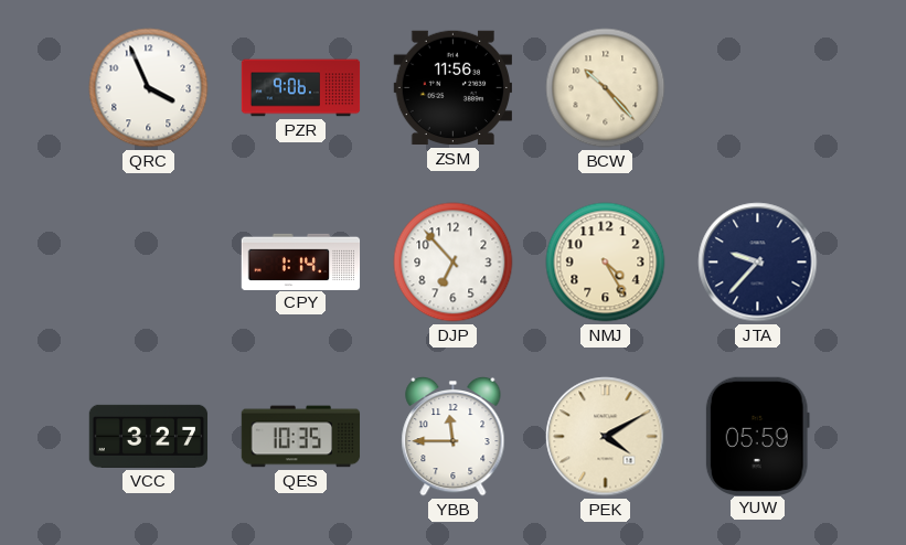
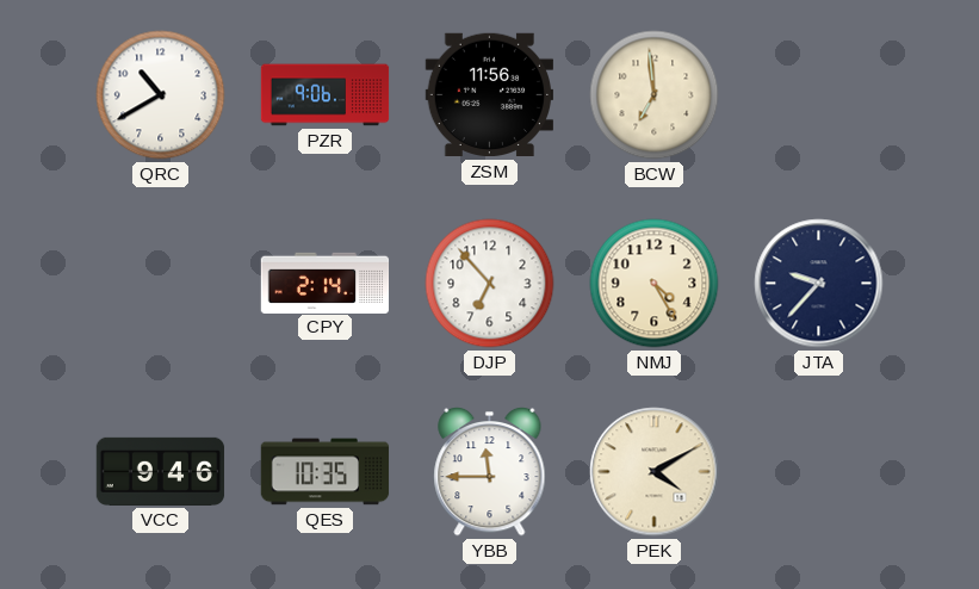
QRC: 3:56 -> 10:40 (161, 95)
BCW: 10:23 -> 6:59 (655, 95)
CPY: 1:14 -> 2:14 (326, 283)
VCC: 3:27 -> 9:46 (161, 471)
YUW: 05:59 -> none (757, 436)
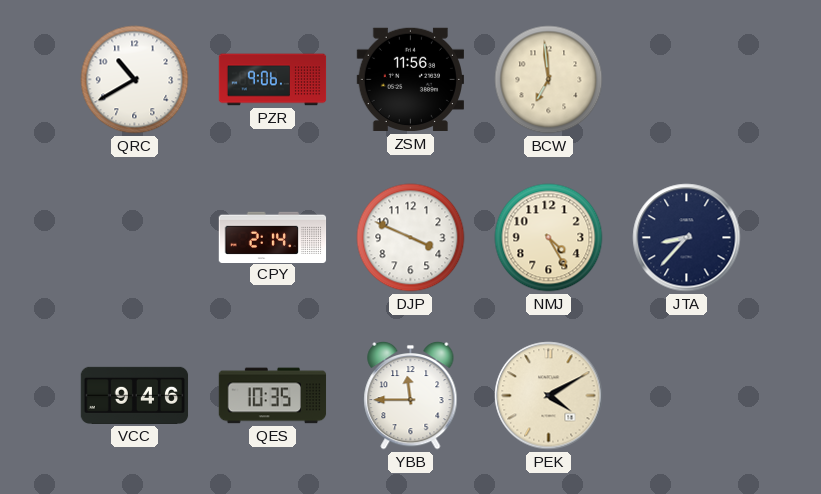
DJP: 6:53 -> 3:49 (411, 238)
JTA: 9:37 -> 8:37 (687, 238)
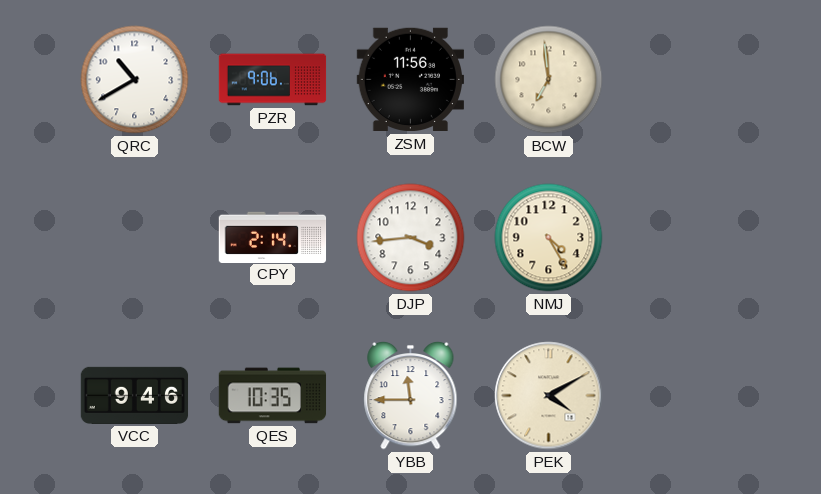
DJP: 3:49 -> 3:44 (411, 238)
JTA: 8:37 -> none (687, 238)
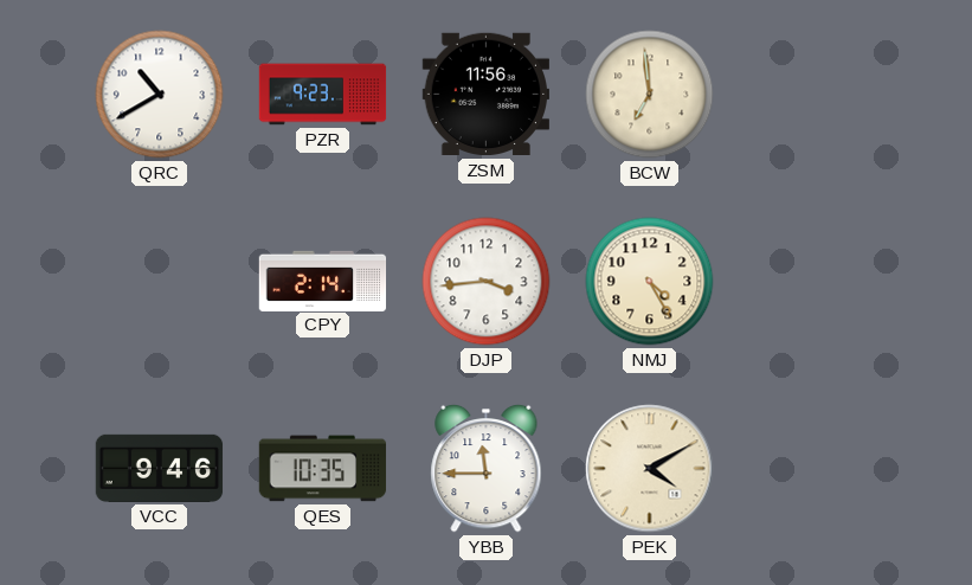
PZR: 9:06 -> 9:23 (323, 95)
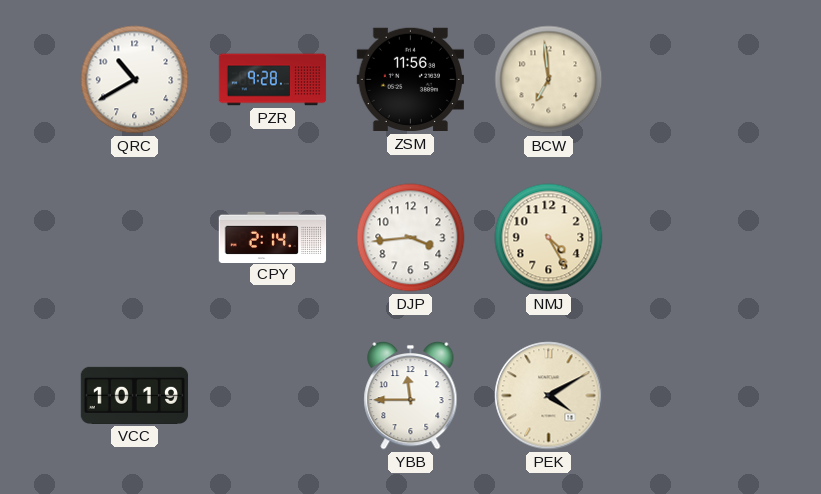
PZR: 9:23 -> 9:28 (273, 80)
VCC: 9:46 -> 10:19 (135, 395)
QES: 10:35 -> none (323, 469)
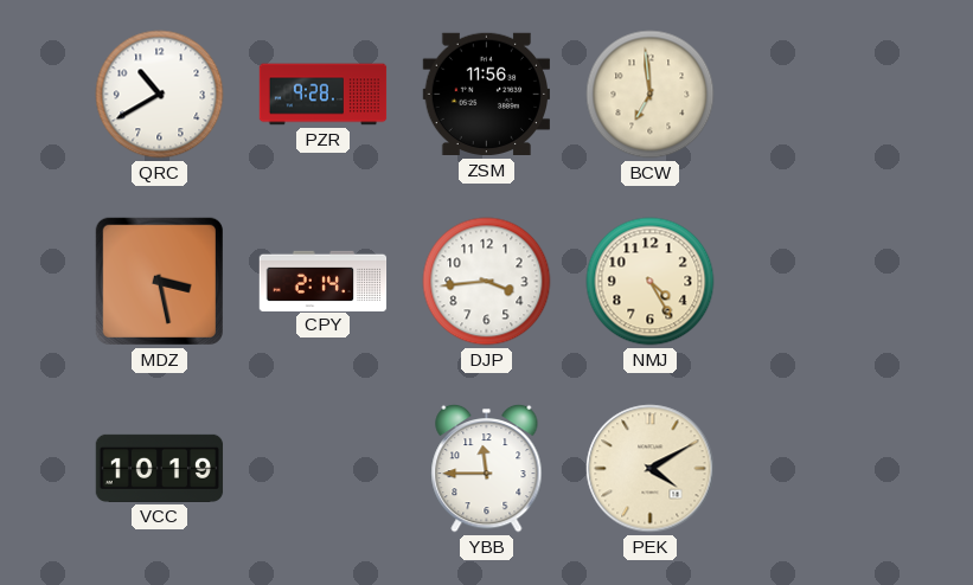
MDZ: none -> 3:28 (159, 281)
